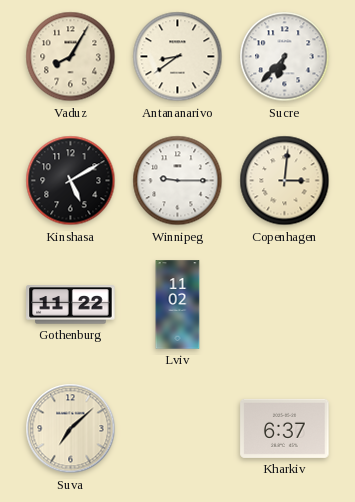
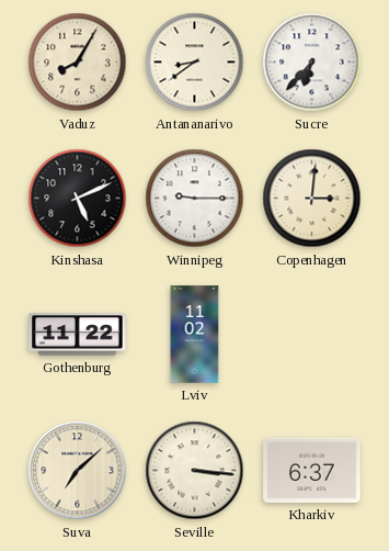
Kinshasa: 5:10 -> 5:11 (78, 199)
Seville: none -> 3:16 (195, 471)
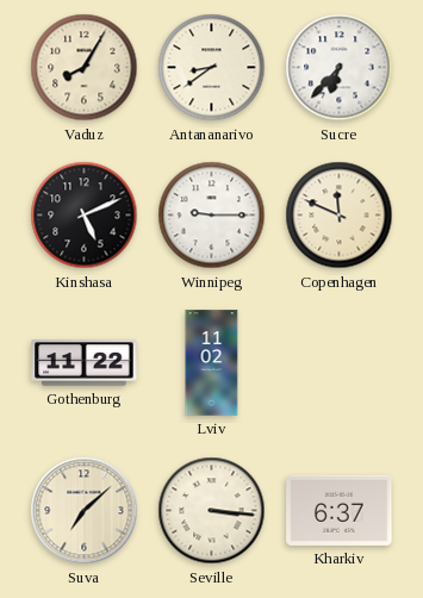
Copenhagen: 3:01 -> 11:49 (340, 216)
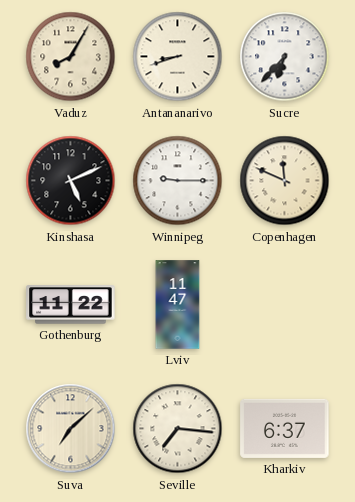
Antananarivo: 8:39 -> 8:42 (178, 57)
Lviv: 11:02 -> 11:47 (178, 305)
Seville: 3:16 -> 7:16 (178, 429)
